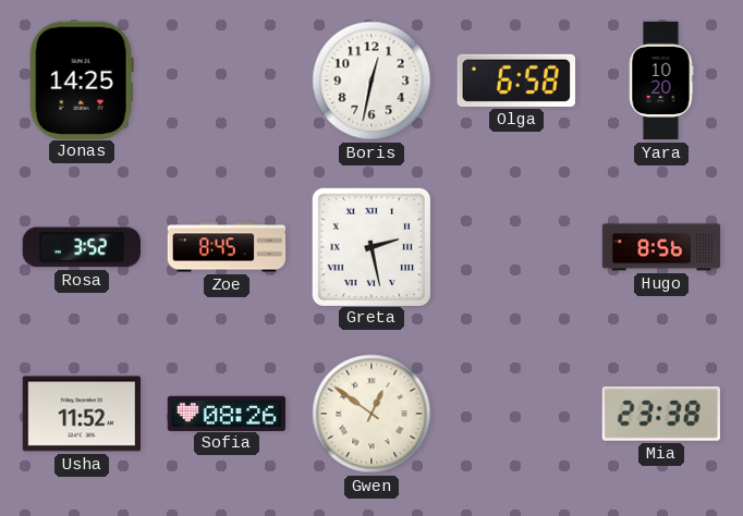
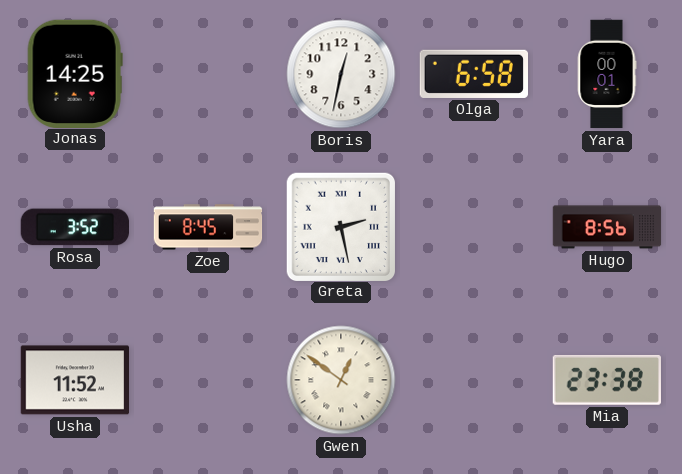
Yara: 10:20 -> 00:01 (607, 74)
Sofia: 08:26 -> none (227, 413)
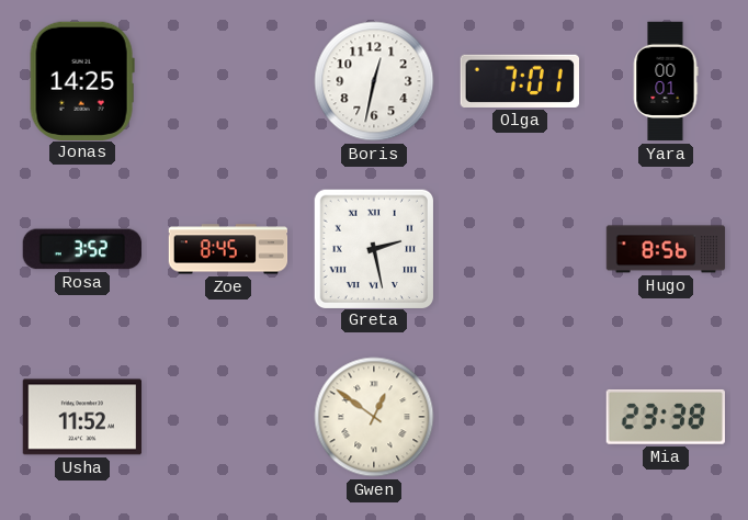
Olga: 6:58 -> 7:01 (519, 81)
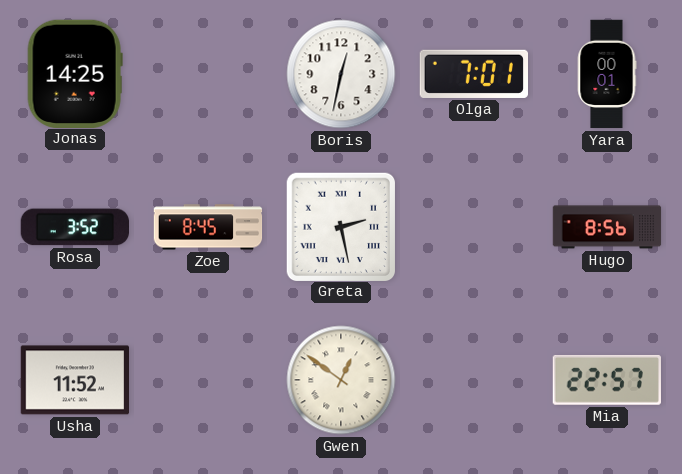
Mia: 23:38 -> 22:57 (607, 380)
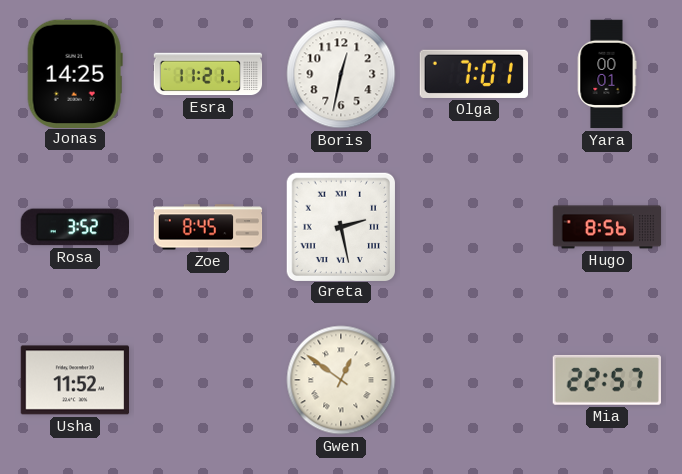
Esra: none -> 11:21 (208, 74)
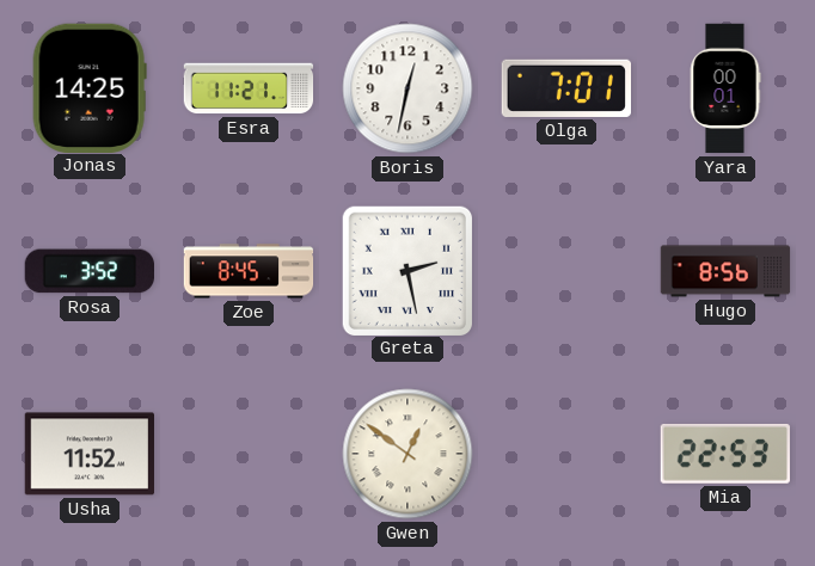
Mia: 22:57 -> 22:53 (725, 454)
